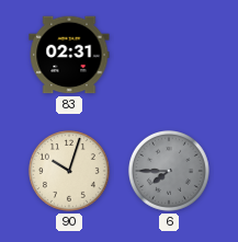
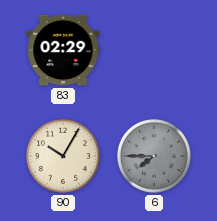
83: 02:31 -> 02:29 (63, 50)
90: 10:03 -> 10:05 (63, 156)
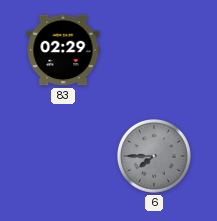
90: 10:05 -> none (63, 156)
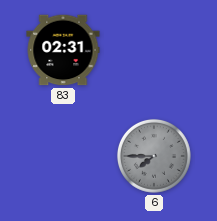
83: 02:29 -> 02:31 (63, 50)
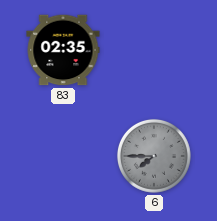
83: 02:31 -> 02:35 (63, 50)
